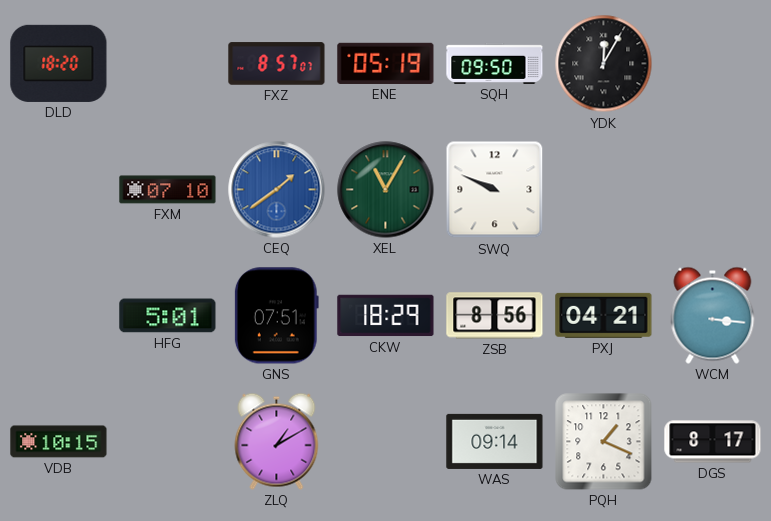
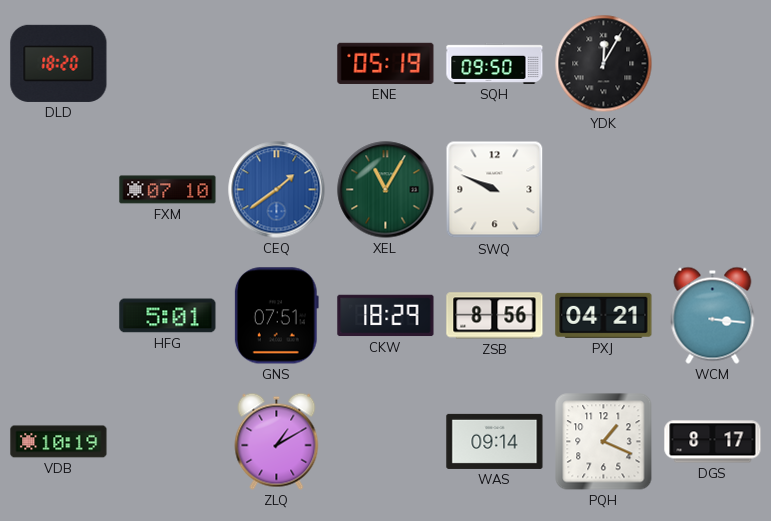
FXZ: 8:57 -> none (277, 64)
VDB: 10:15 -> 10:19 (59, 442)
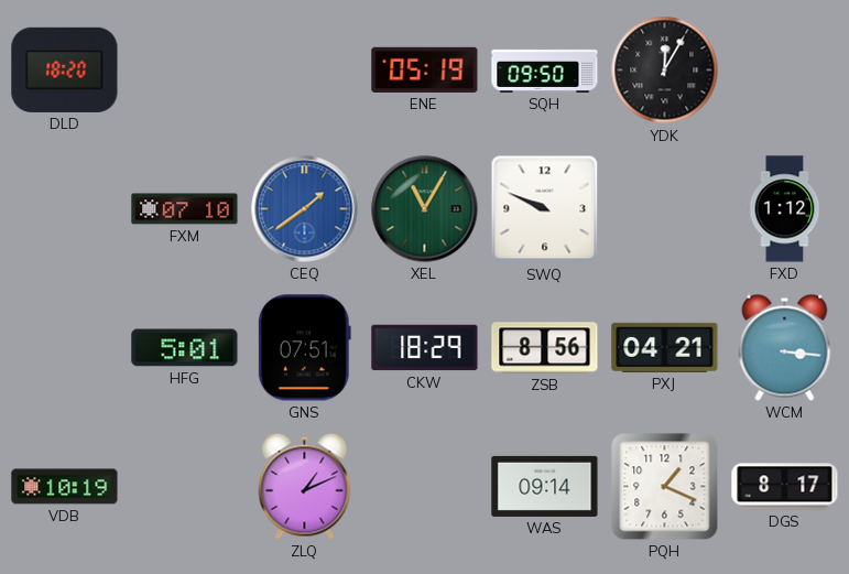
FXD: none -> 1:12 (785, 209)
ZLQ: 1:10 -> 1:11 (305, 486)
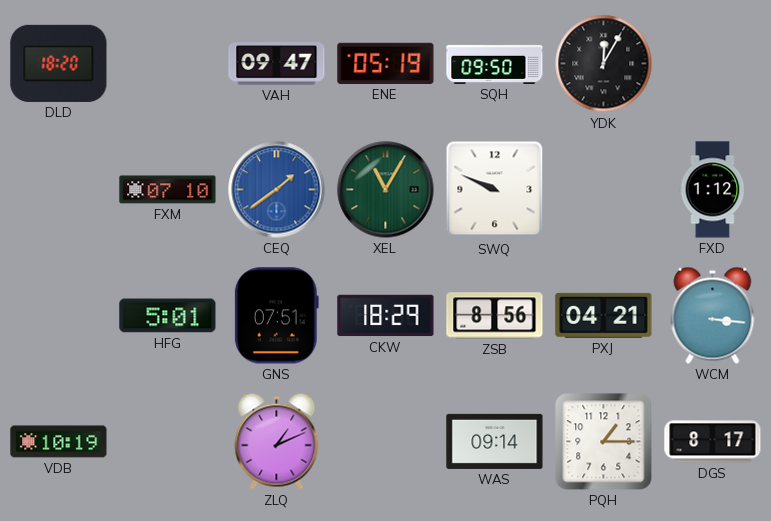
VAH: none -> 09:47 (277, 64)
PQH: 1:19 -> 1:15 (604, 442)
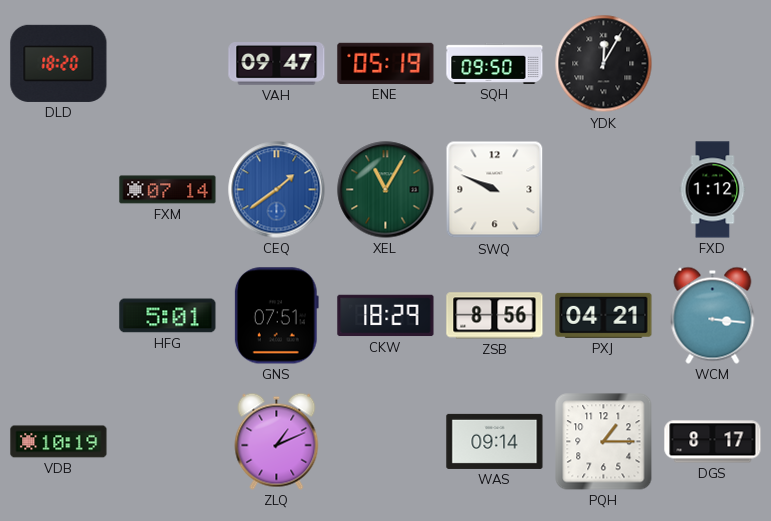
FXM: 07:10 -> 07:14 (168, 190)
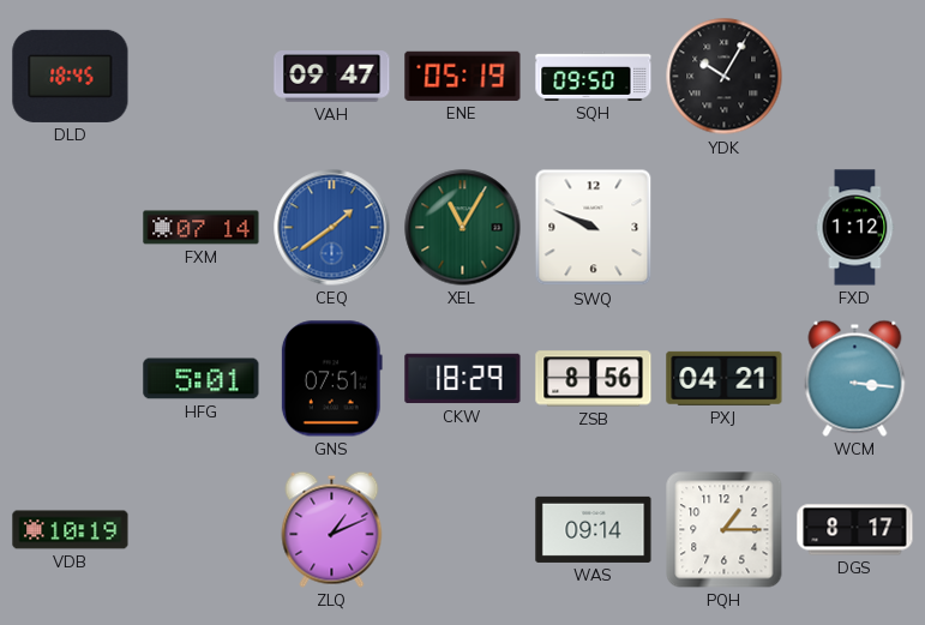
DLD: 18:20 -> 18:45 (71, 76)
YDK: 12:05 -> 10:05 (725, 77)
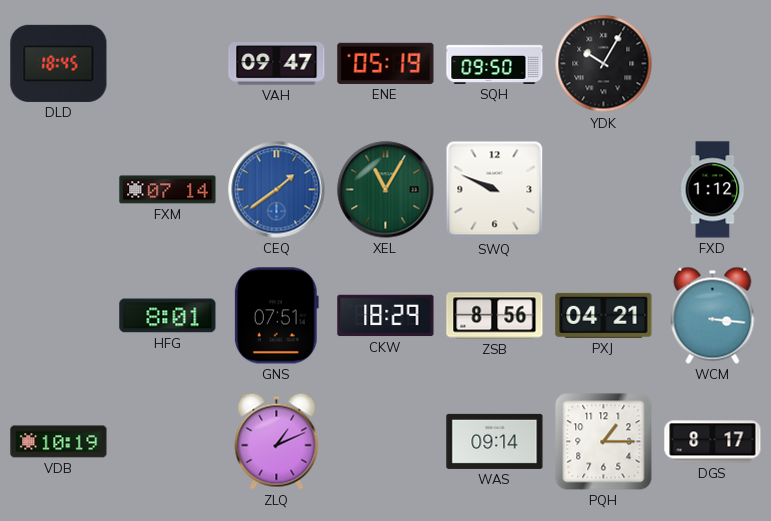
HFG: 5:01 -> 8:01 (168, 316)
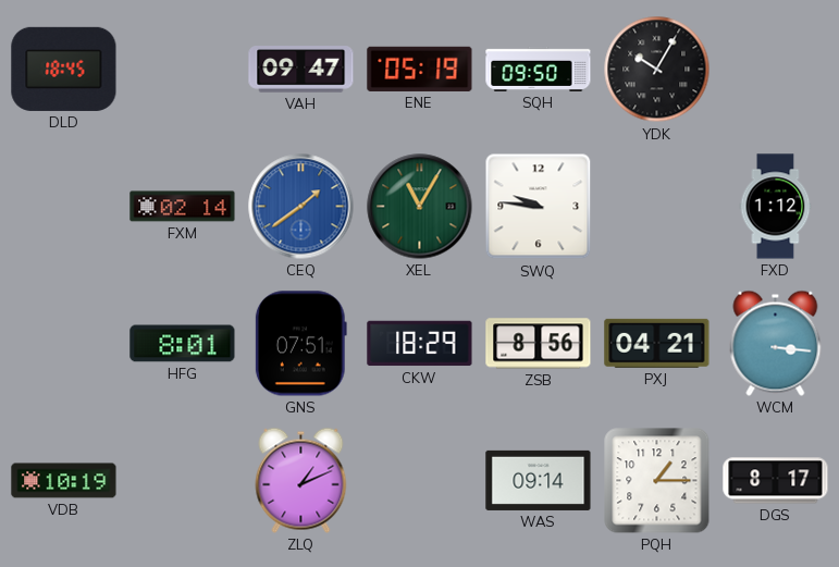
FXM: 07:14 -> 02:14 (183, 207)
SWQ: 9:49 -> 9:46 (539, 207)
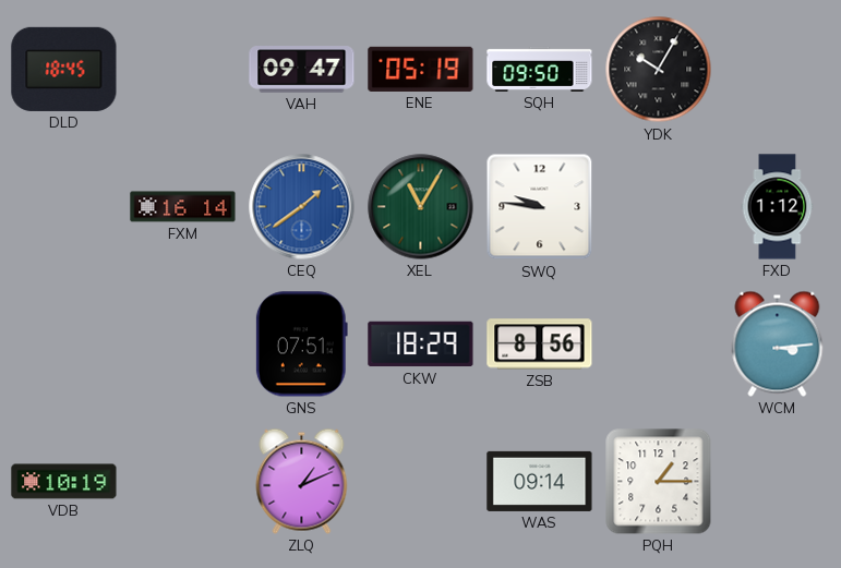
FXM: 02:14 -> 16:14 (183, 207)
HFG: 8:01 -> none (183, 344)
PXJ: 04:21 -> none (657, 343)
WCM: 3:16 -> 3:14 (778, 343)
DGS: 8:17 -> none (776, 481)
